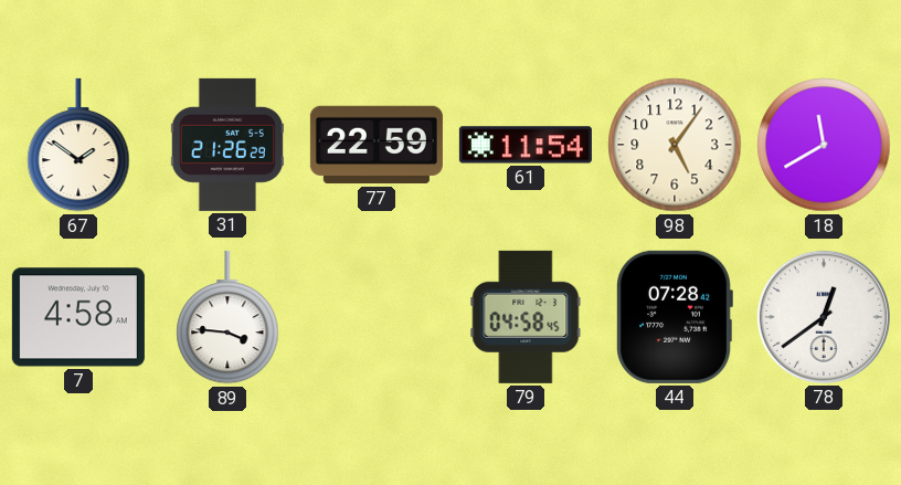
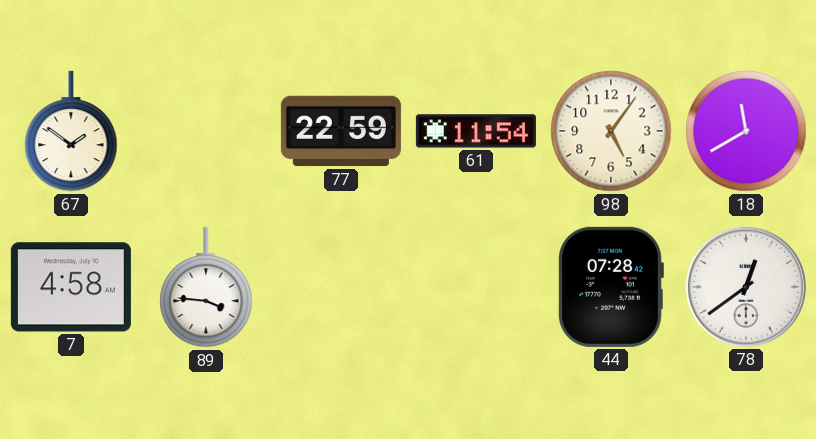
31: 21:26 -> none (227, 145)
79: 04:58 -> none (526, 317)
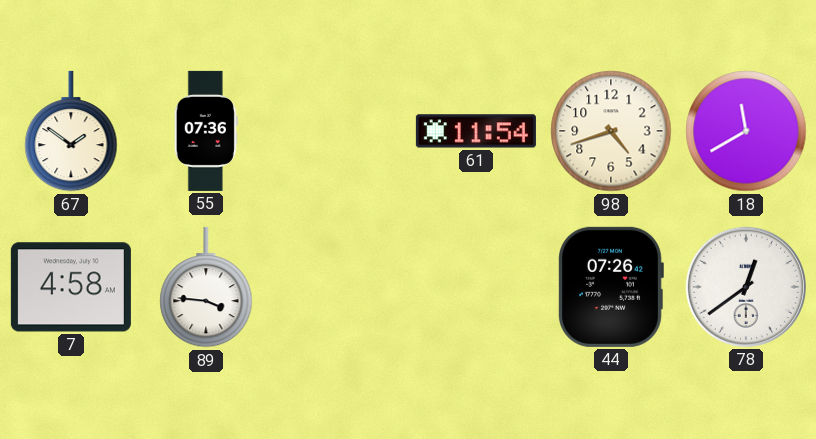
55: none -> 07:36 (206, 131)
77: 22:59 -> none (341, 131)
98: 5:06 -> 4:42 (611, 131)
44: 07:28 -> 07:26 (611, 287)
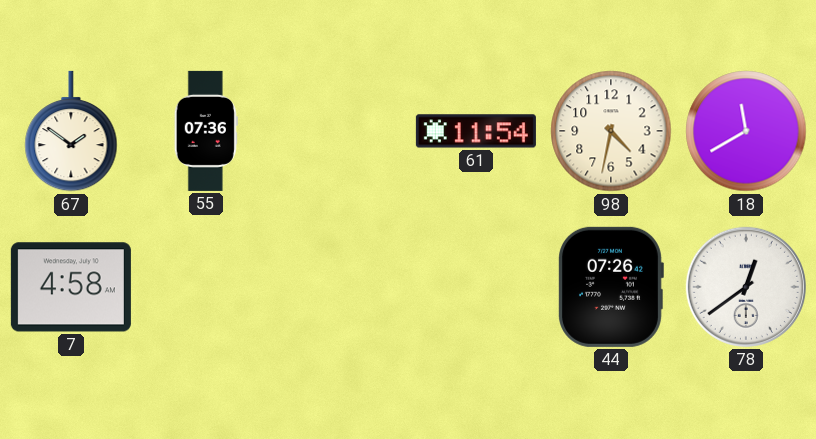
98: 4:42 -> 4:32 (611, 131)
89: 3:46 -> none (206, 287)
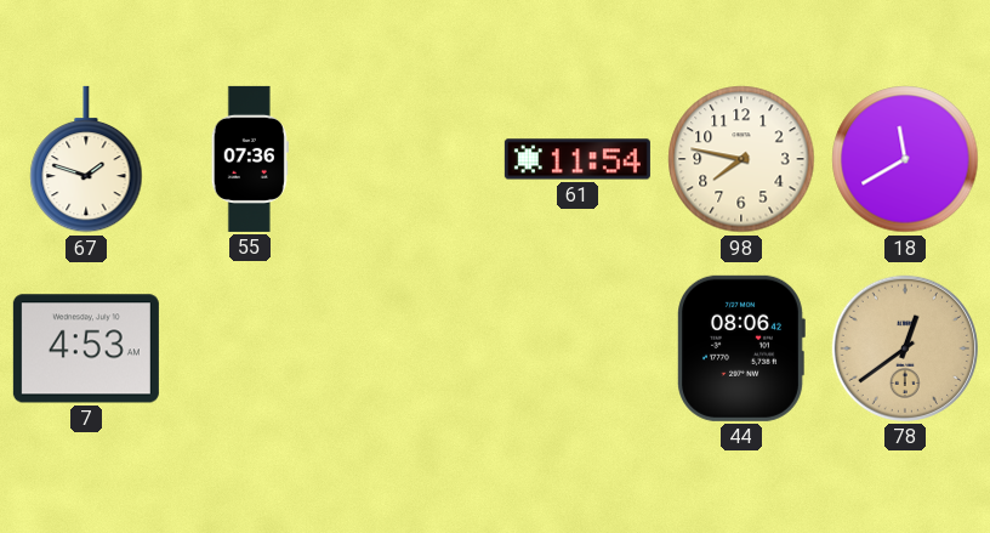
67: 1:51 -> 1:48 (86, 159)
98: 4:32 -> 7:47 (741, 159)
7: 4:58 -> 4:53 (86, 348)
44: 07:26 -> 08:06 (741, 348)
78 dial: white -> champagne (905, 348)
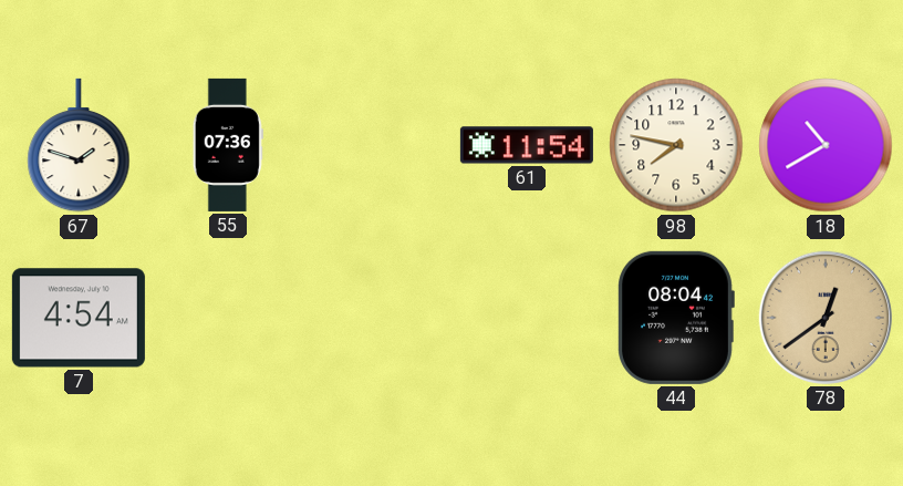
18: 11:40 -> 10:40 (826, 145)
7: 4:53 -> 4:54 (79, 318)
44: 08:06 -> 08:04 (676, 318)
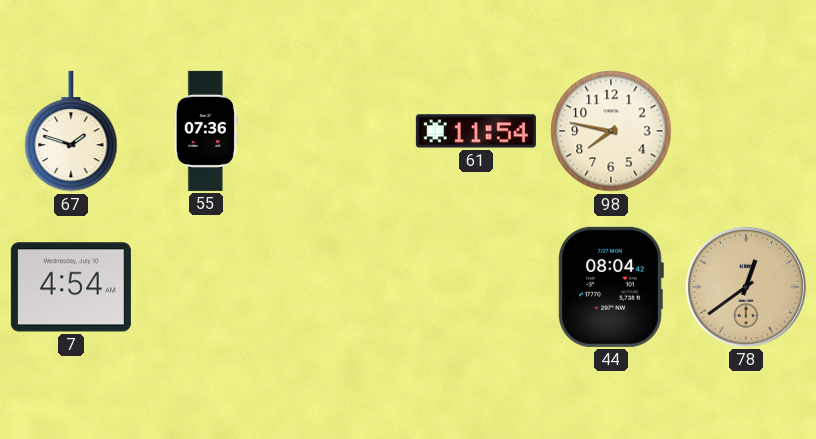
18: 10:40 -> none (826, 145)
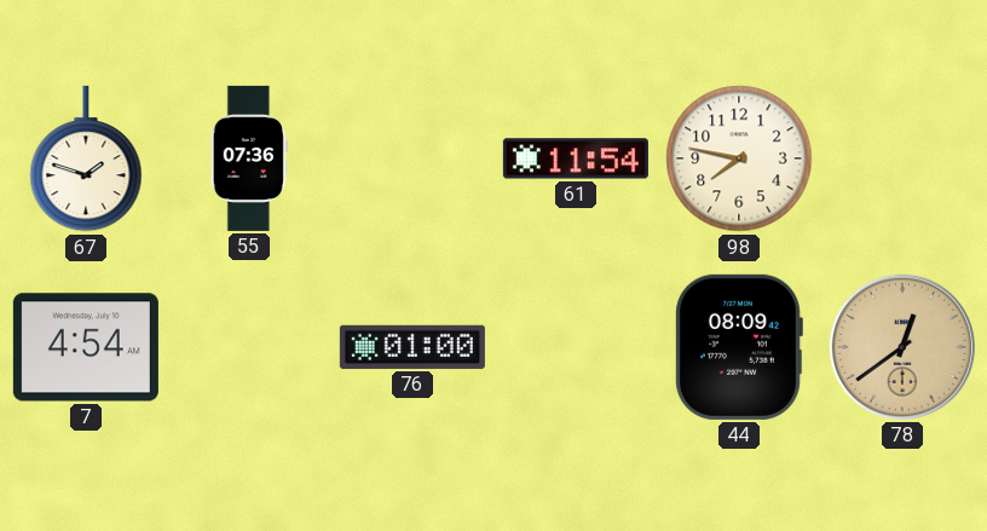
76: none -> 01:00 (412, 347)
44: 08:04 -> 08:09 (739, 347)
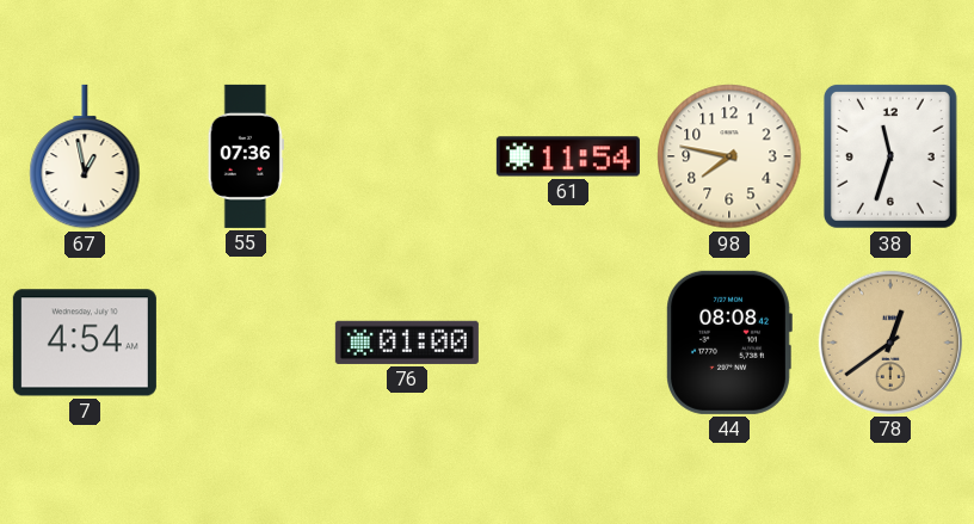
67: 1:48 -> 12:58 (85, 156)
38: none -> 11:33 (890, 156)
44: 08:09 -> 08:08 (729, 343)
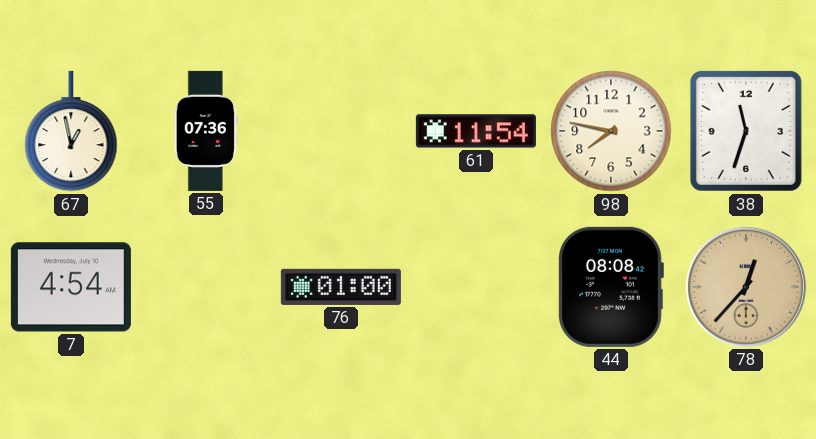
78: 12:39 -> 12:37 (746, 287)
